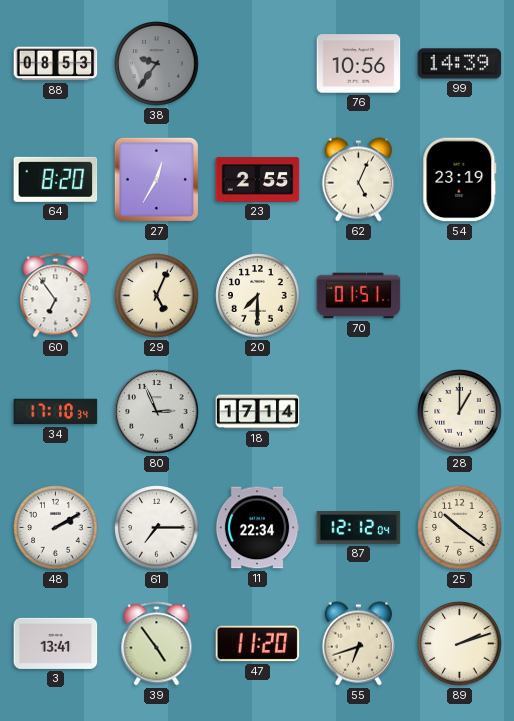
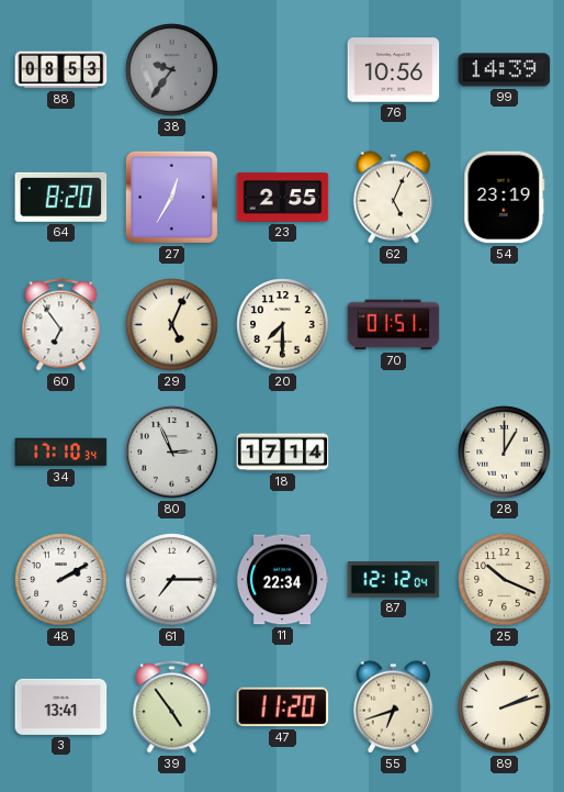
25: 10:21 -> 10:19 (505, 580)
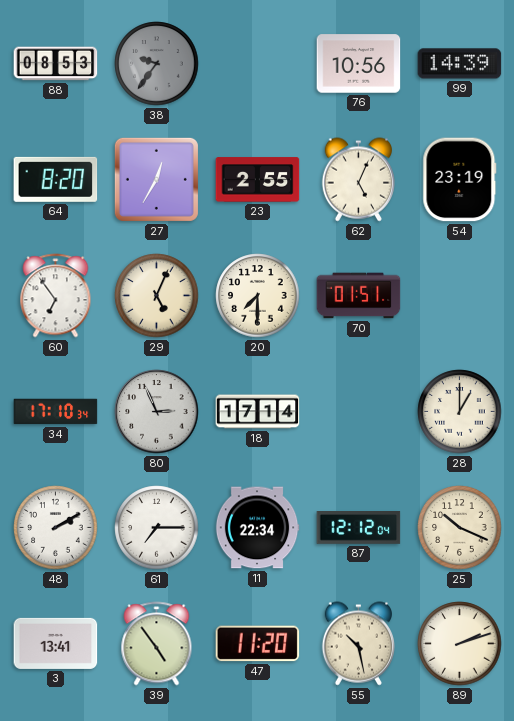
55: 6:42 -> 10:28 (358, 644)
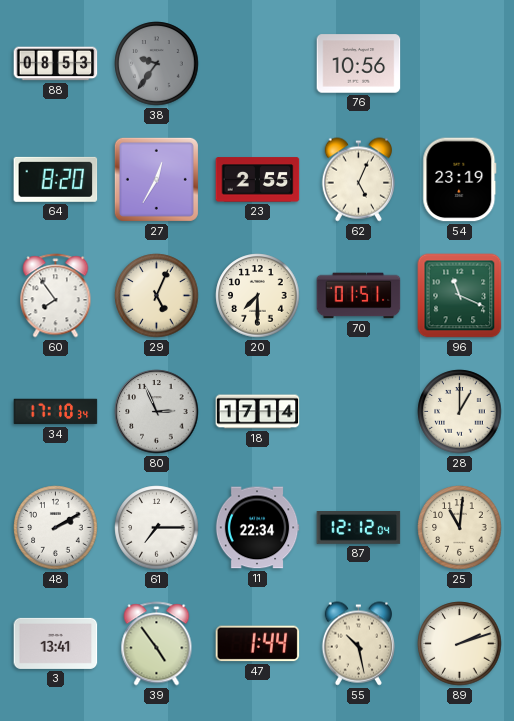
99: 14:39 -> none (460, 64)
60: 6:54 -> 7:54 (56, 296)
96: none -> 11:19 (460, 296)
25: 10:19 -> 11:01 (460, 528)
47: 11:20 -> 1:44 (258, 644)
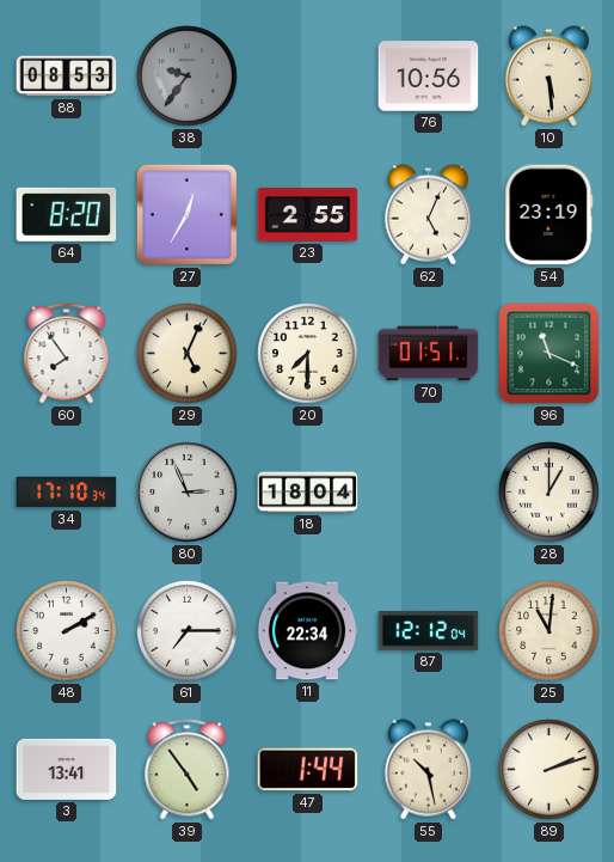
10: none -> 5:29 (548, 77)
18: 17:14 -> 18:04 (308, 493)
